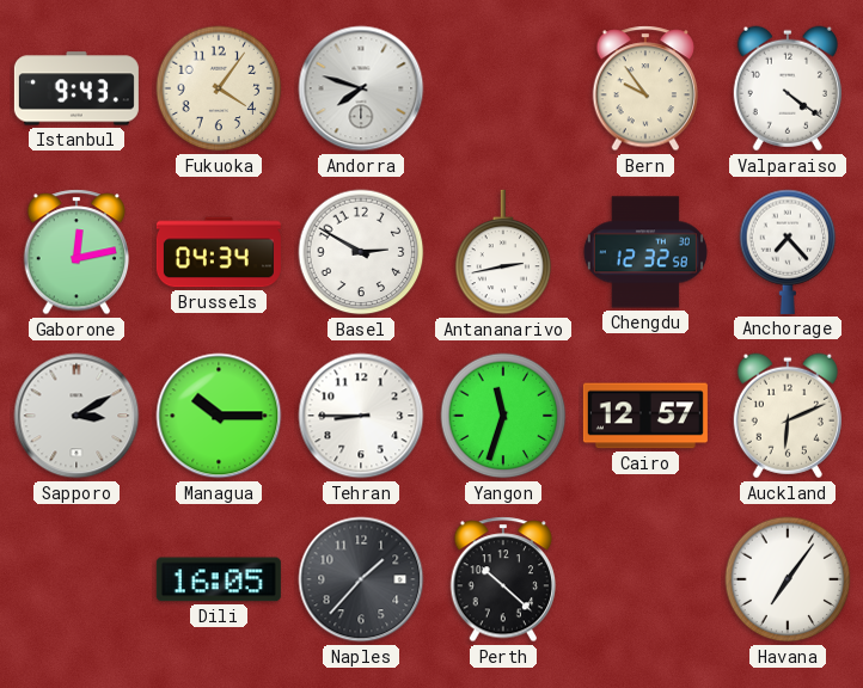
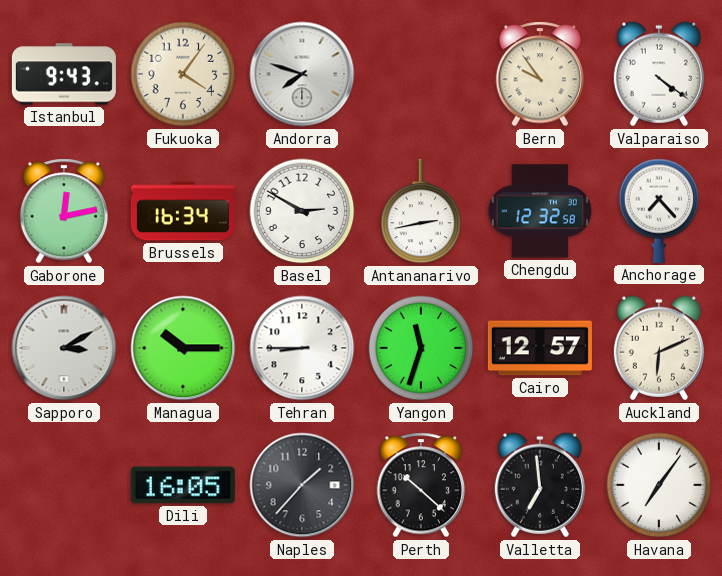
Brussels: 04:34 -> 16:34 (183, 211)
Valletta: none -> 6:59 (540, 485)
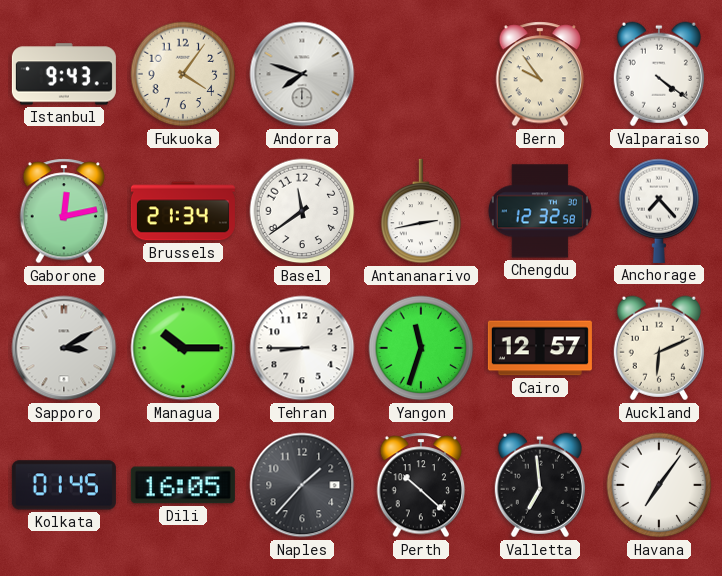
Brussels: 16:34 -> 21:34 (183, 211)
Basel: 2:50 -> 11:39 (302, 211)
Kolkata: none -> 01:45 (64, 485)
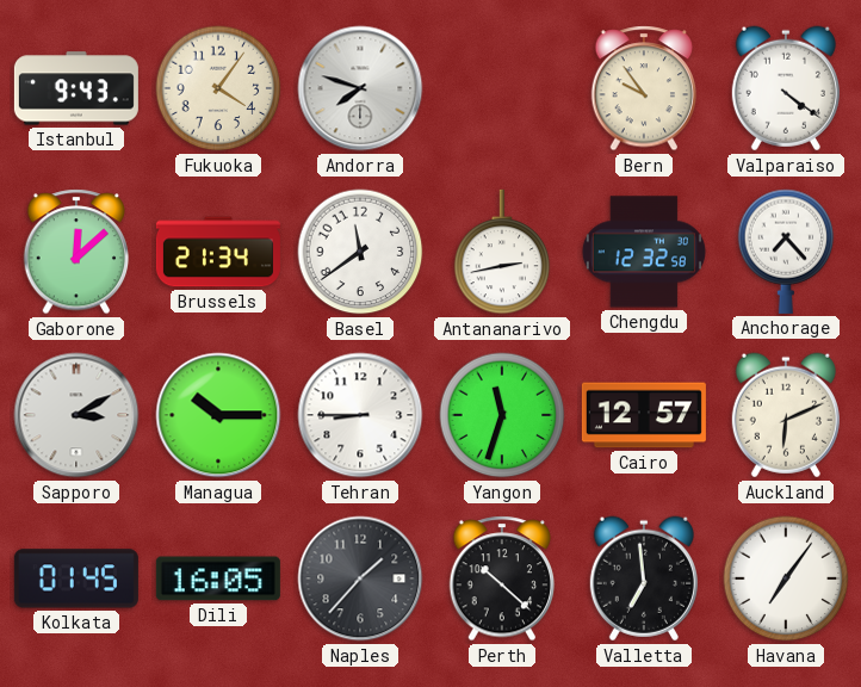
Gaborone: 12:13 -> 12:08 (76, 252)
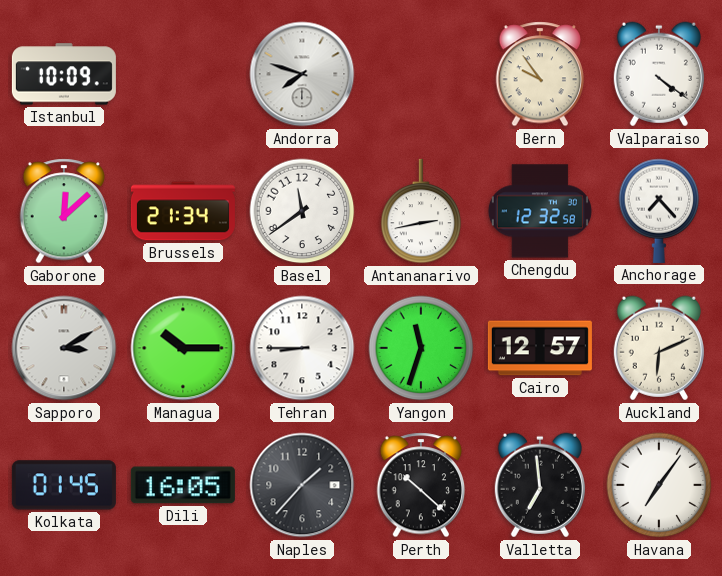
Istanbul: 9:43 -> 10:09 (64, 74)
Fukuoka: 4:06 -> none (218, 88)
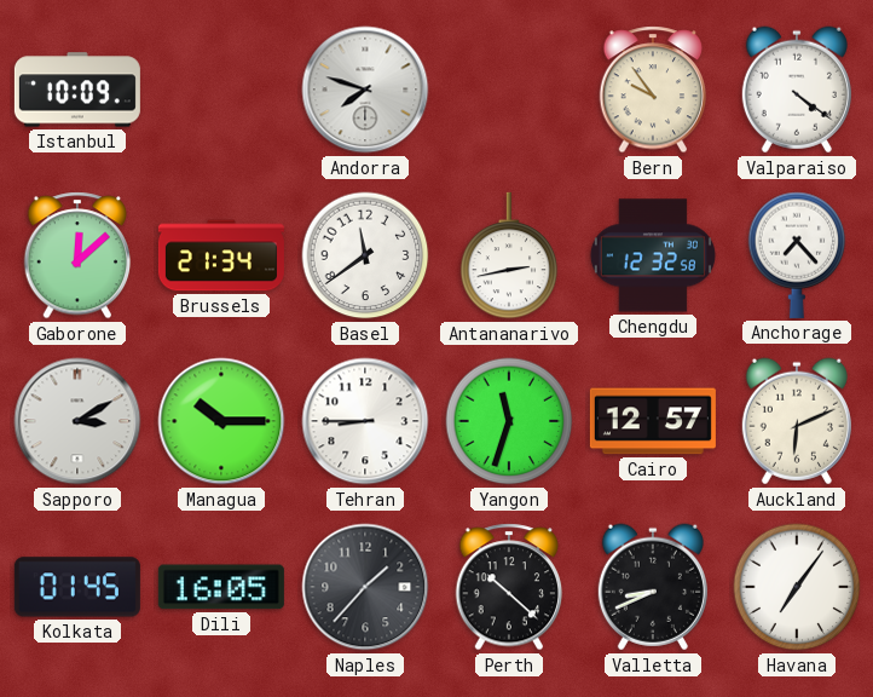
Valletta: 6:59 -> 8:41 (653, 587)
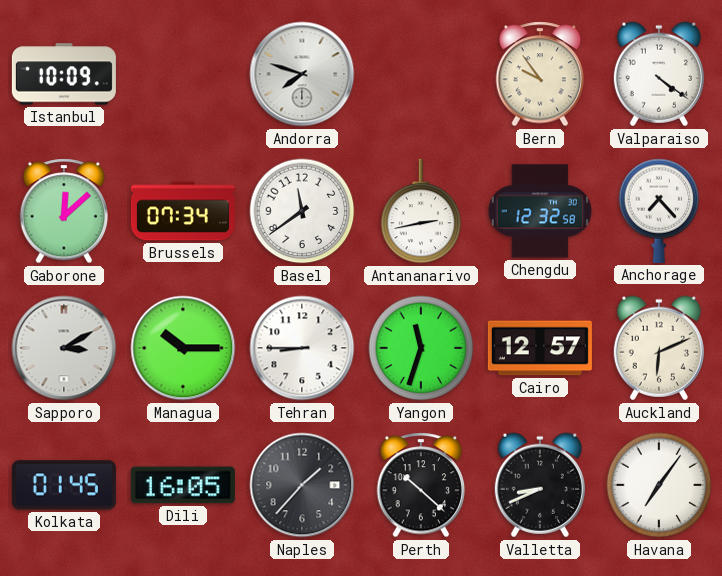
Brussels: 21:34 -> 07:34 (183, 211)
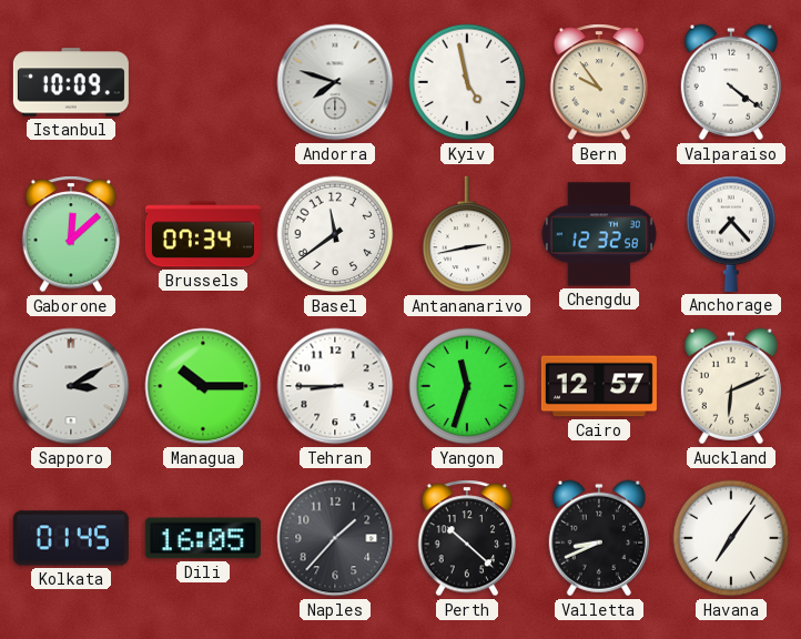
Kyiv: none -> 4:58 (467, 82)
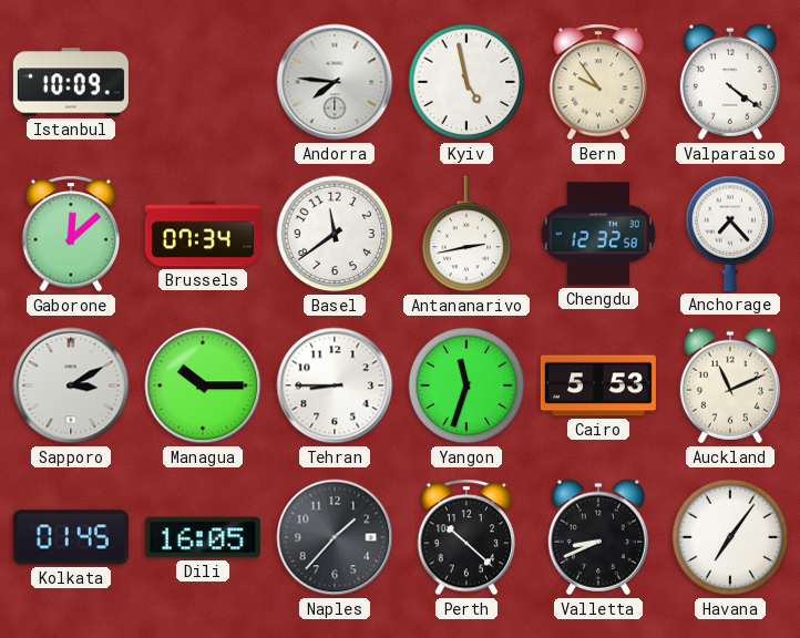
Andorra: 7:48 -> 7:46 (335, 82)
Cairo: 12:57 -> 5:53 (598, 385)
Auckland: 6:11 -> 11:11 (730, 385)
